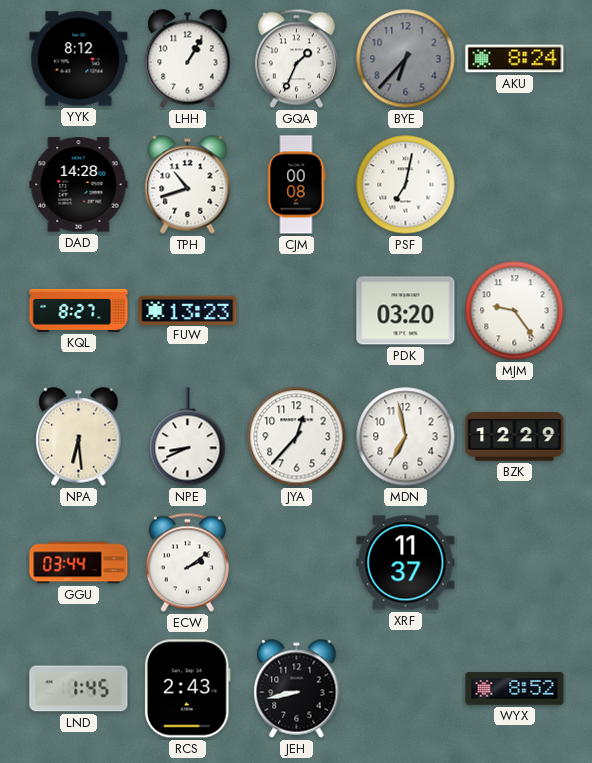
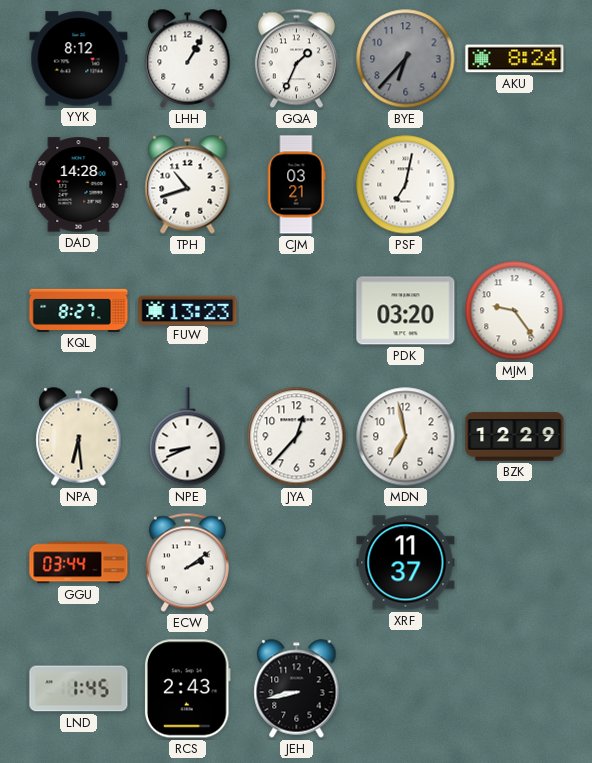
CJM: 00:08 -> 03:21 (296, 185)
WYX: 8:52 -> none (515, 689)
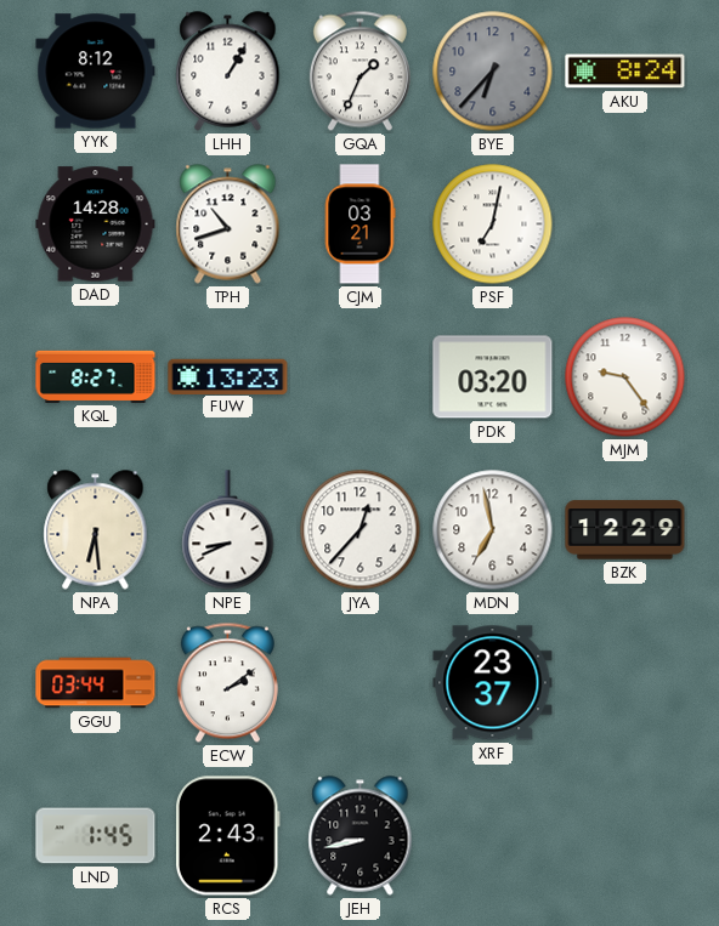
XRF: 11:37 -> 23:37 (493, 683)
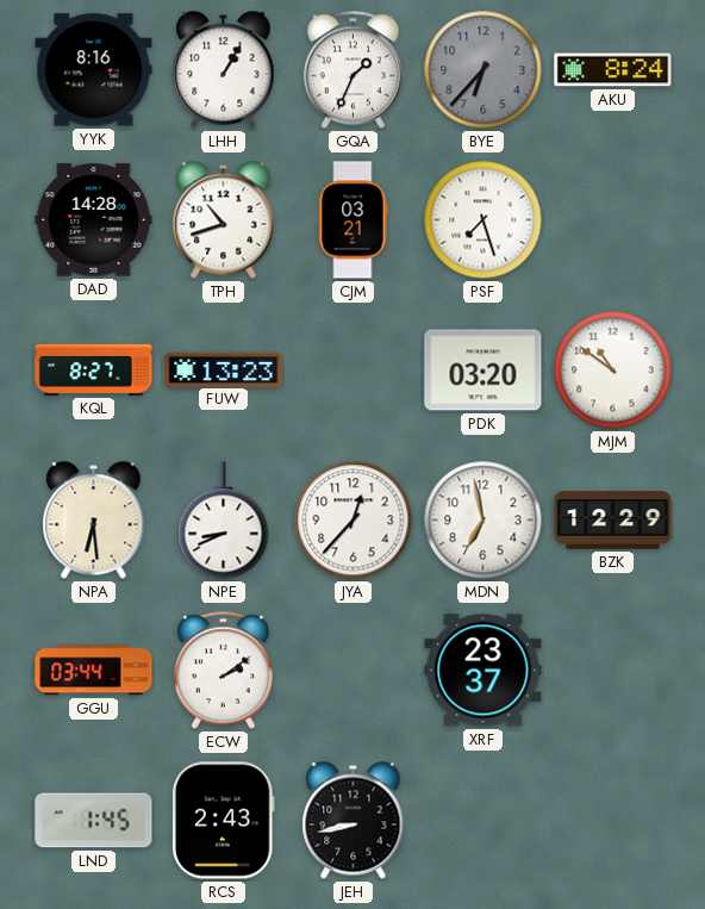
YYK: 8:12 -> 8:16 (94, 70)
PSF: 7:02 -> 7:27 (483, 220)
MJM: 9:24 -> 10:51 (613, 371)
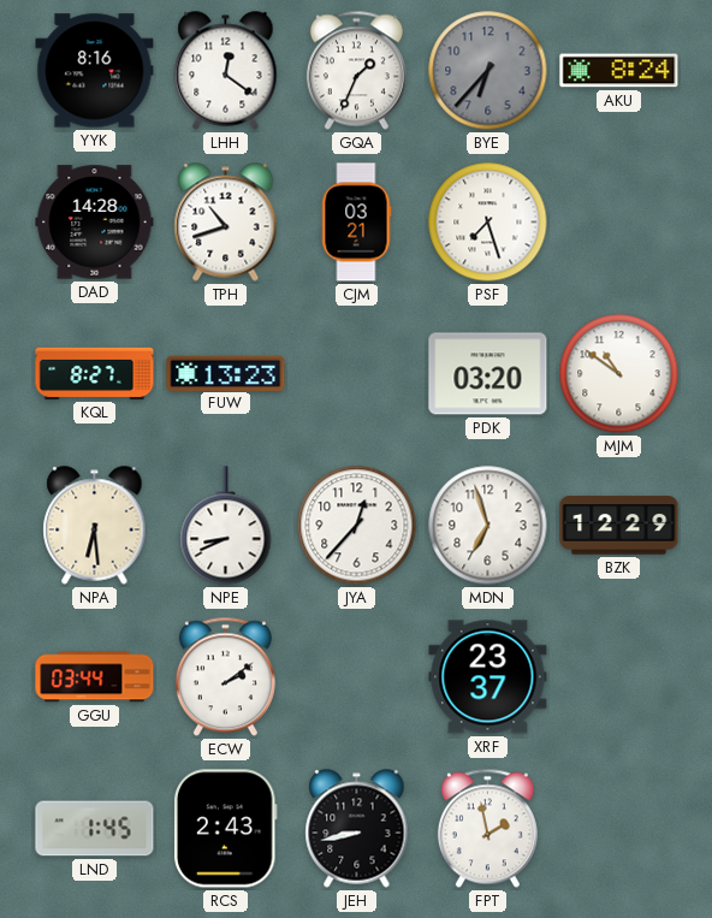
LHH: 1:05 -> 12:21 (226, 71)
MDN: 6:58 -> 6:57 (488, 526)
FPT: none -> 1:58 (487, 829)
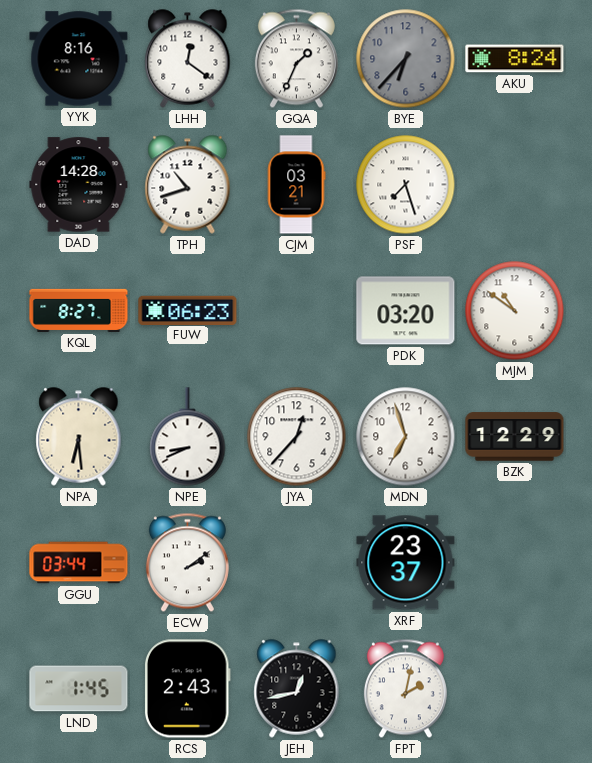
FUW: 13:23 -> 06:23 (188, 310)
JEH: 8:43 -> 12:43 (297, 689)
FPT: 1:58 -> 2:02 (405, 689)
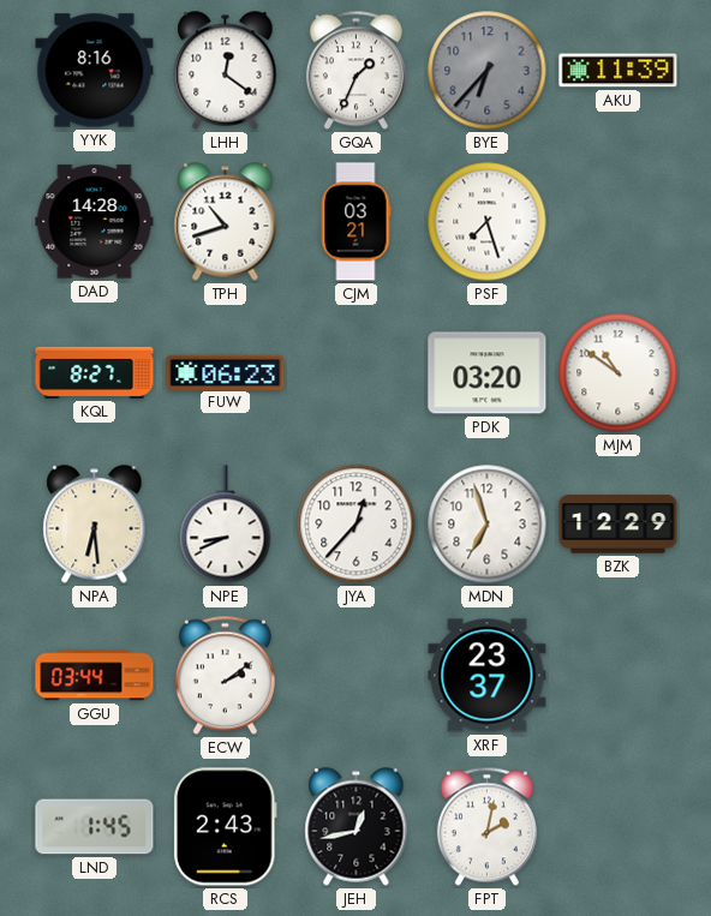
AKU: 8:24 -> 11:39 (619, 71)
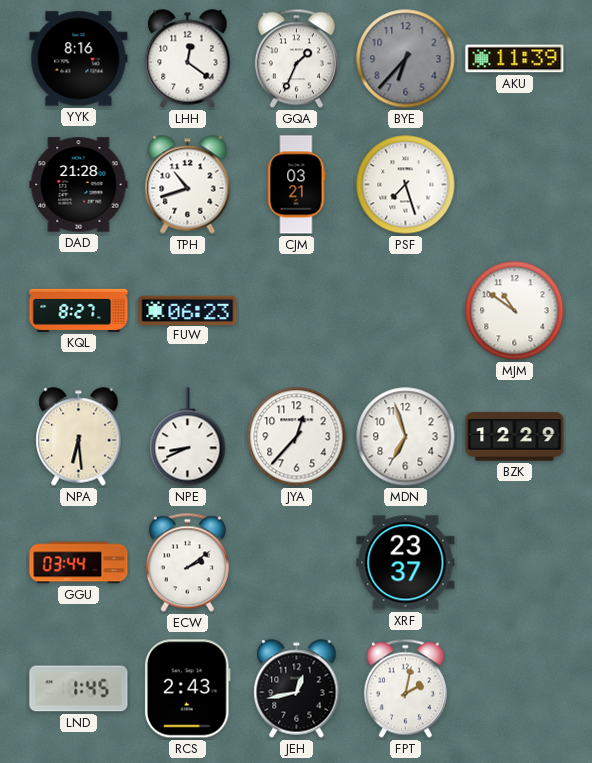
DAD: 14:28 -> 21:28 (79, 185)
PDK: 03:20 -> none (488, 373)
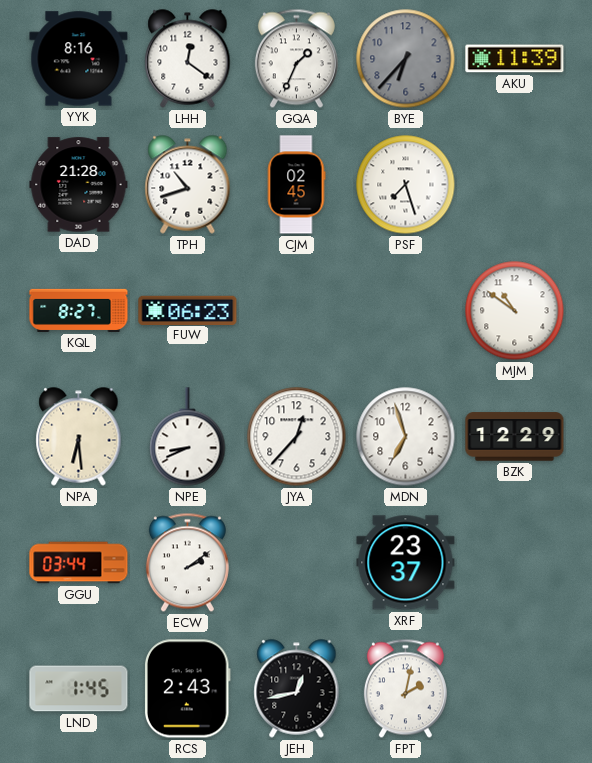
CJM: 03:21 -> 02:45 (296, 185)
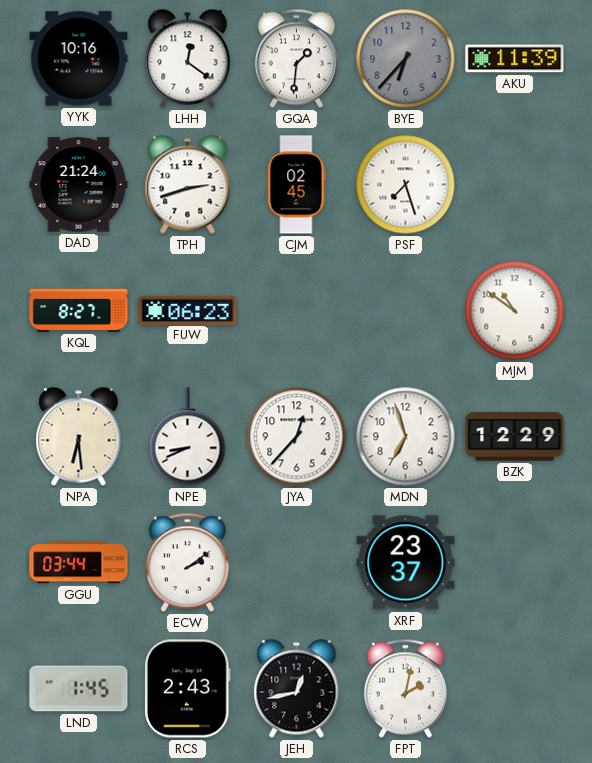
YYK: 8:16 -> 10:16 (79, 59)
GQA: 1:34 -> 1:31 (296, 59)
DAD: 21:28 -> 21:24 (79, 185)
TPH: 10:42 -> 2:42 (188, 185)
